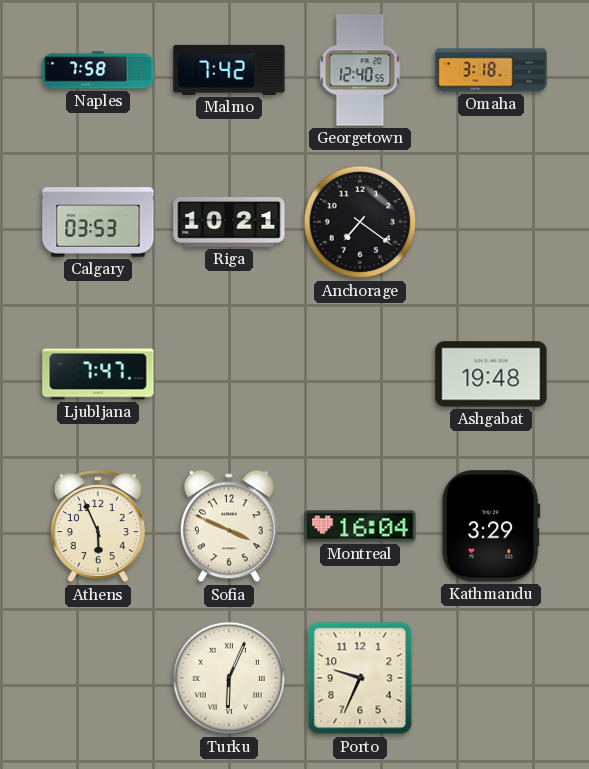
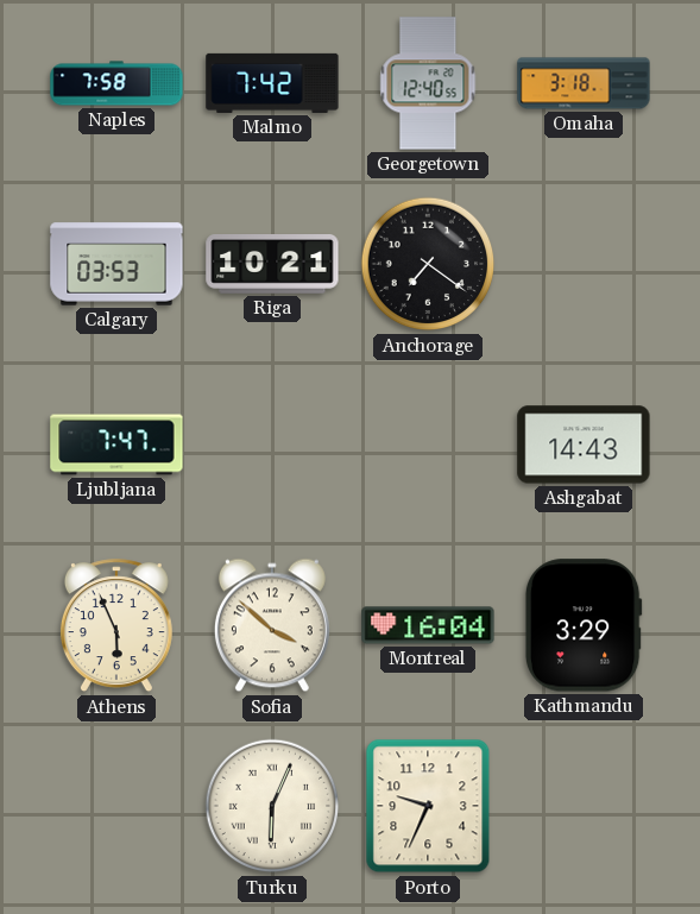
Ashgabat: 19:48 -> 14:43 (584, 445)
Sofia: 3:49 -> 3:52 (272, 625)
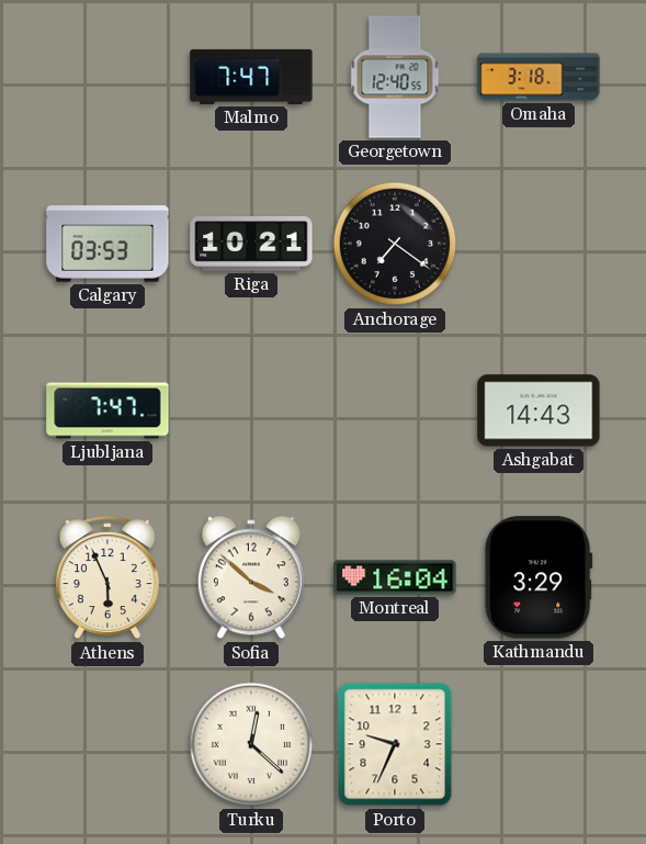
Naples: 7:58 -> none (116, 83)
Malmo: 7:42 -> 7:47 (251, 77)
Turku: 6:04 -> 12:22 (251, 744)
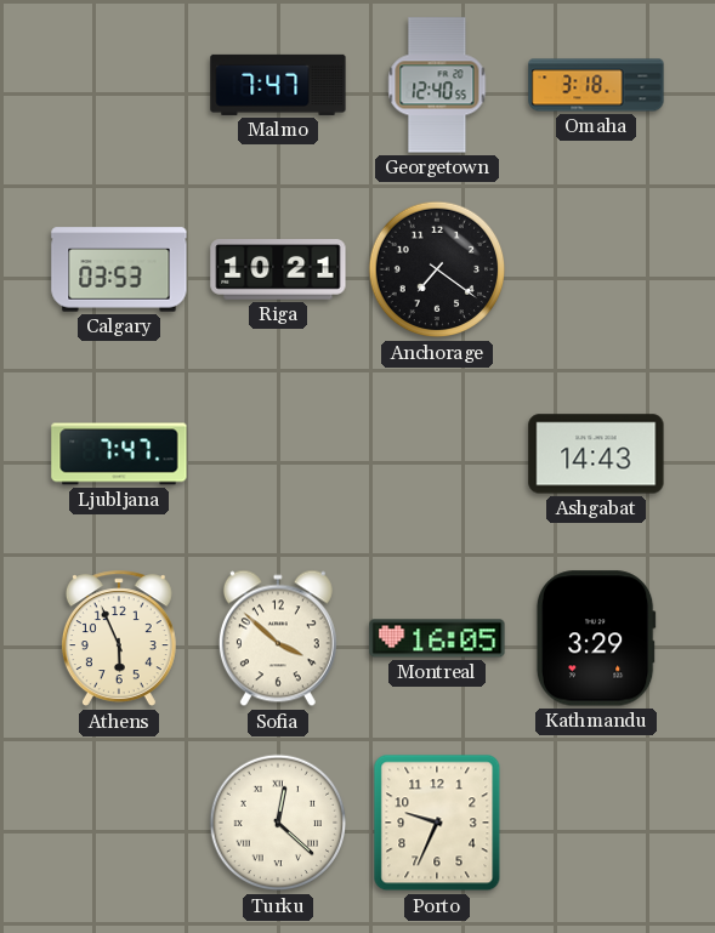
Montreal: 16:04 -> 16:05 (437, 638)
